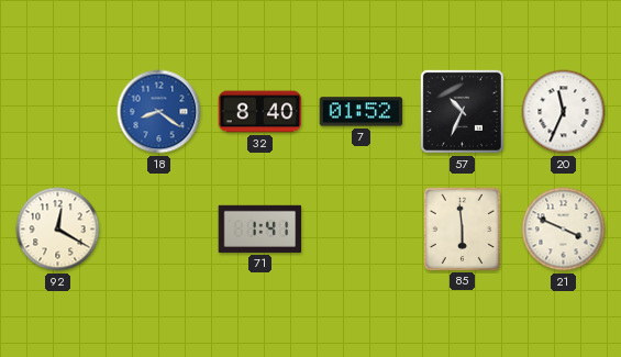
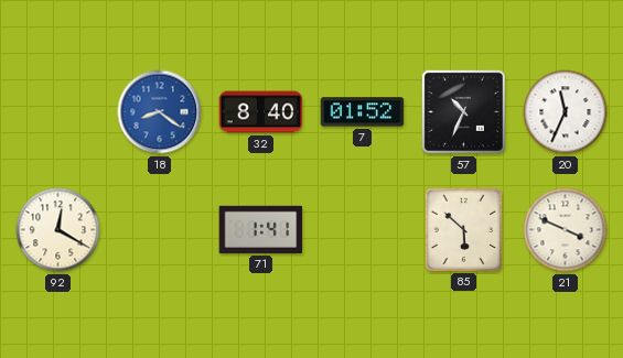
85: 5:59 -> 5:52 (463, 229)
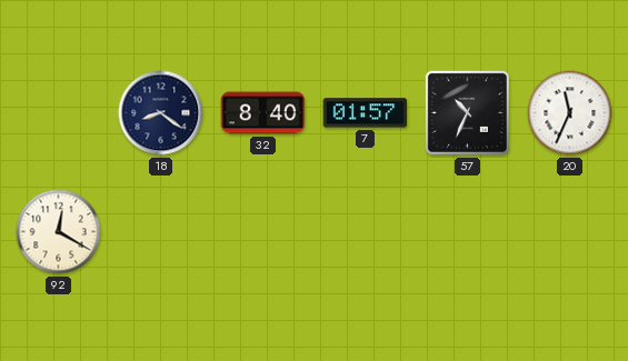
18 dial: blue -> navy (161, 113)
7: 01:52 -> 01:57 (366, 113)
71: 1:41 -> none (261, 229)
85: 5:52 -> none (463, 229)
21: 3:49 -> none (566, 230)
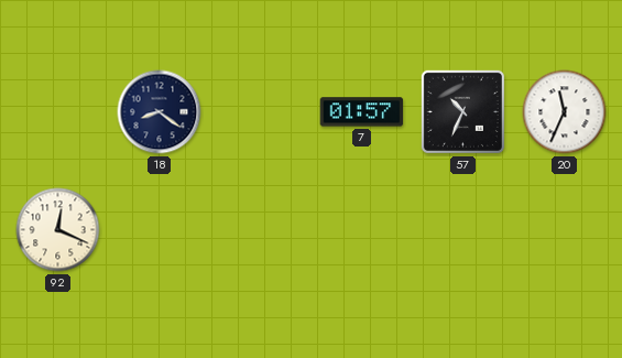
32: 8:40 -> none (263, 113)
92: 12:20 -> 12:19 (58, 230)
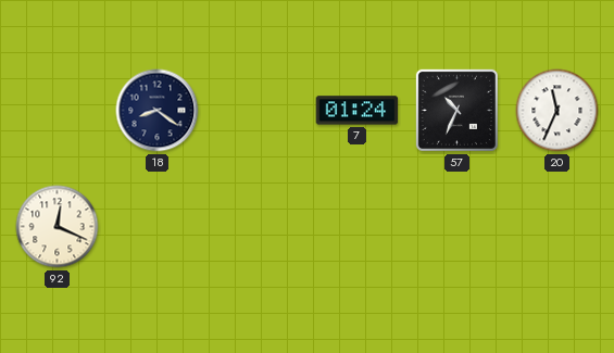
7: 01:57 -> 01:24 (358, 111)
